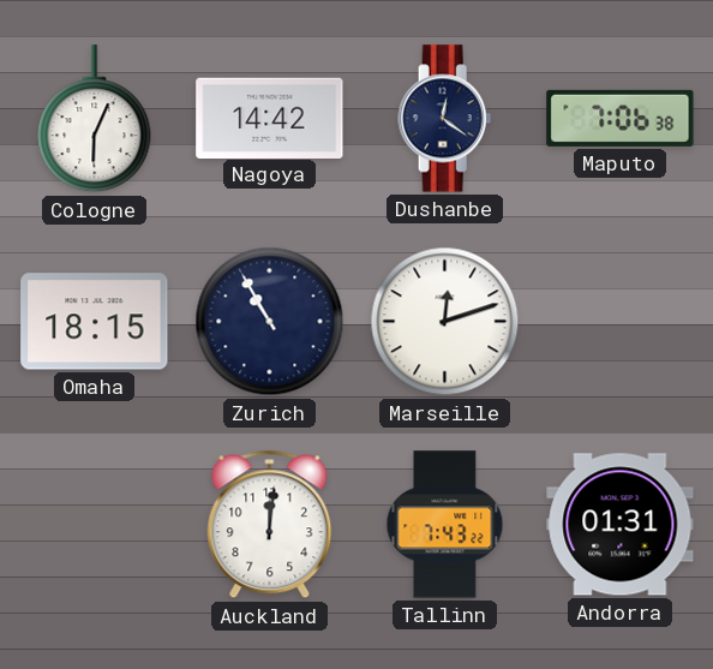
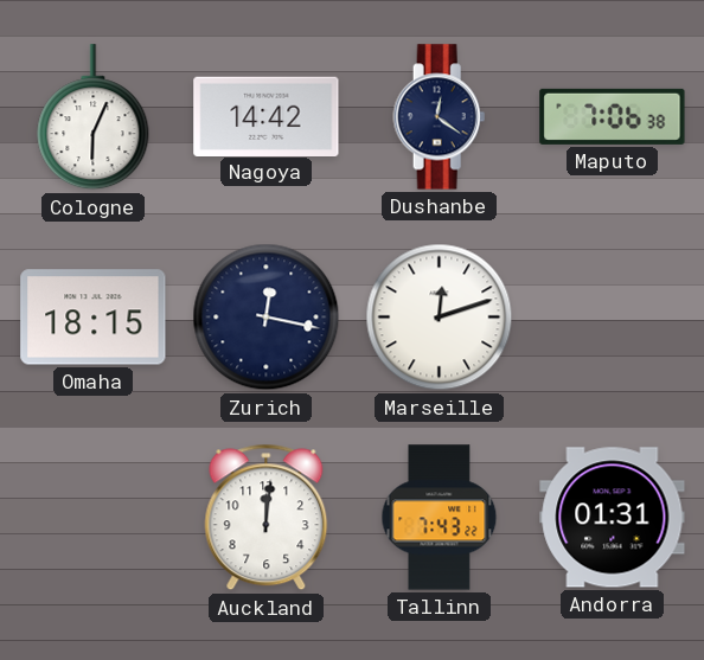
Zurich: 10:55 -> 12:17 (267, 318)
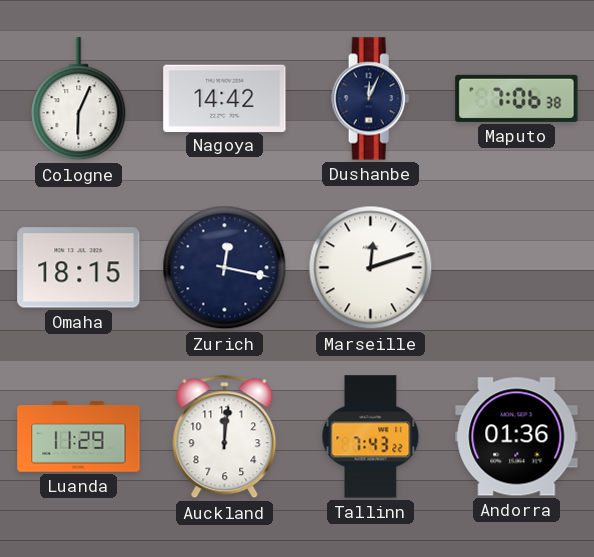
Dushanbe: 12:21 -> 12:04 (371, 99)
Luanda: none -> 11:29 (79, 437)
Andorra: 01:31 -> 01:36 (517, 437)
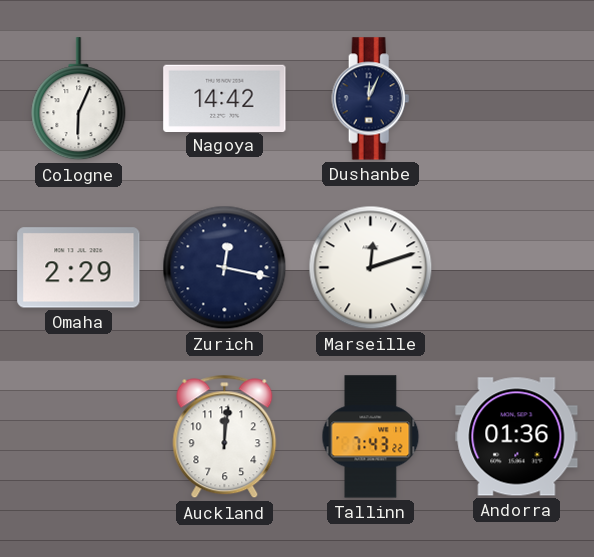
Maputo: 7:06 -> none (517, 98)
Omaha: 18:15 -> 2:29 (79, 268)
Luanda: 11:29 -> none (79, 437)
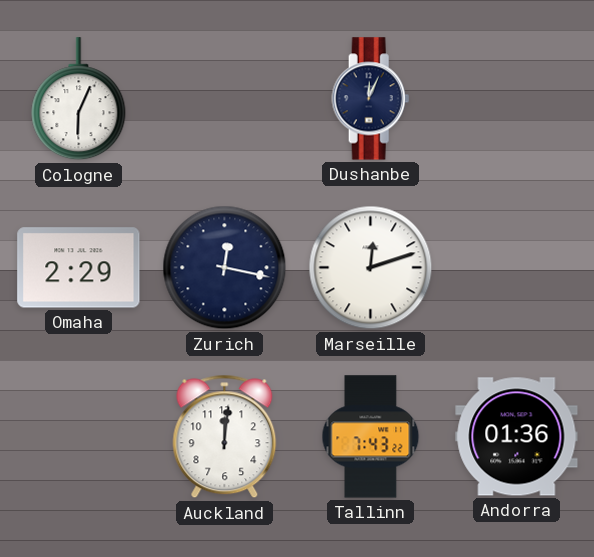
Nagoya: 14:42 -> none (225, 98)
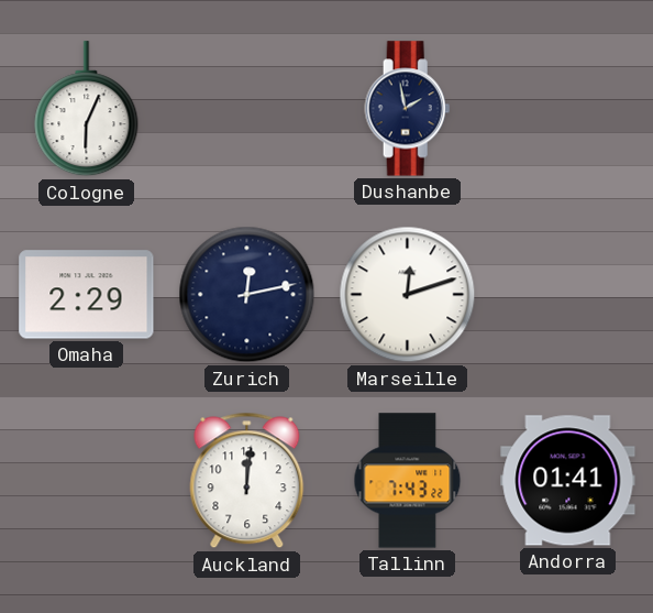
Dushanbe: 12:04 -> 1:58 (408, 109)
Zurich: 12:17 -> 12:13 (247, 295)
Andorra: 01:36 -> 01:41 (568, 481)
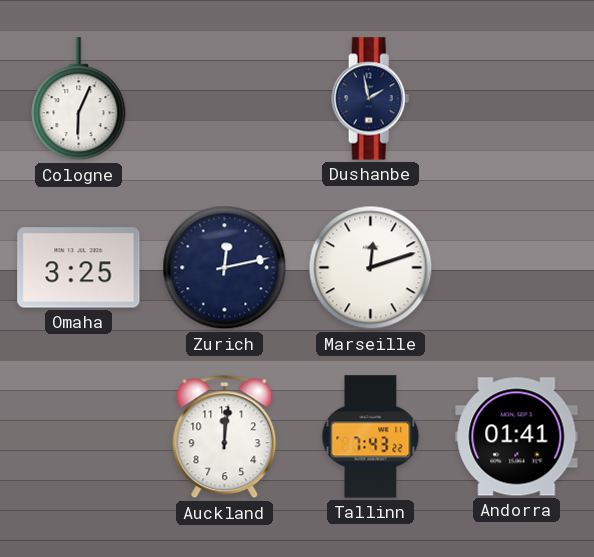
Omaha: 2:29 -> 3:25 (79, 268)
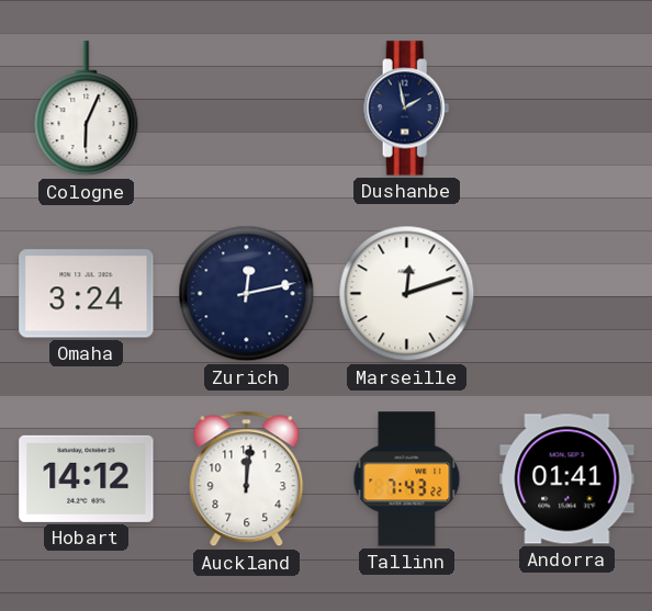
Omaha: 3:25 -> 3:24 (87, 294)
Hobart: none -> 14:12 (87, 478)
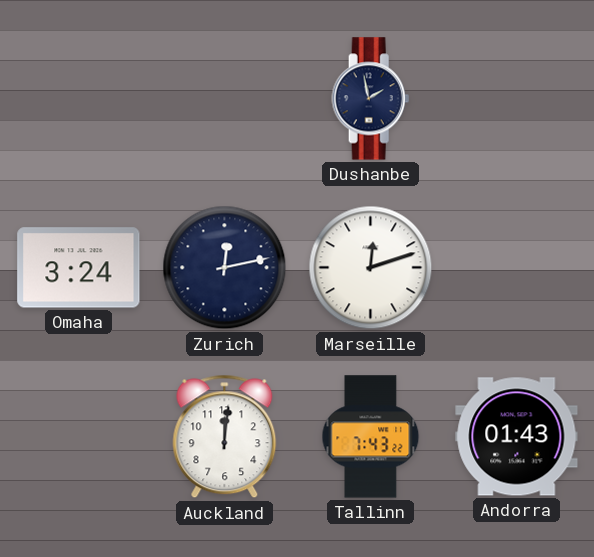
Cologne: 6:04 -> none (87, 109)
Hobart: 14:12 -> none (87, 478)
Andorra: 01:41 -> 01:43 (517, 437)
